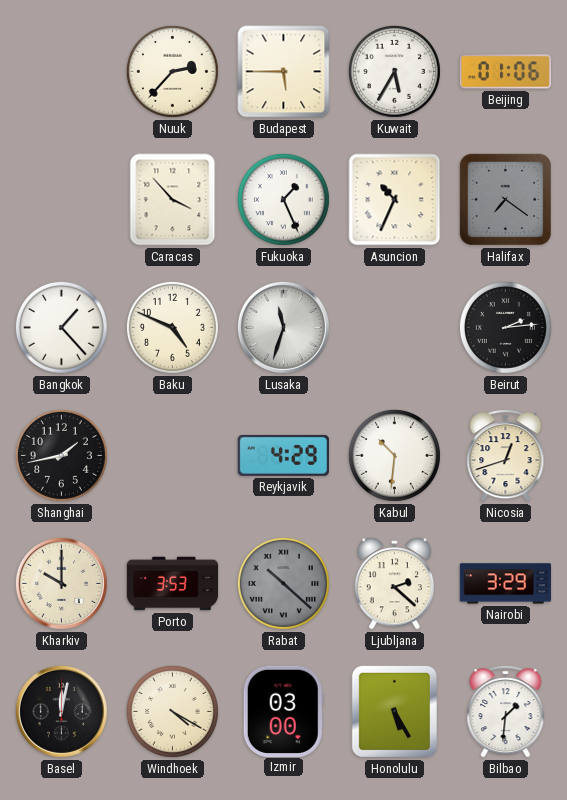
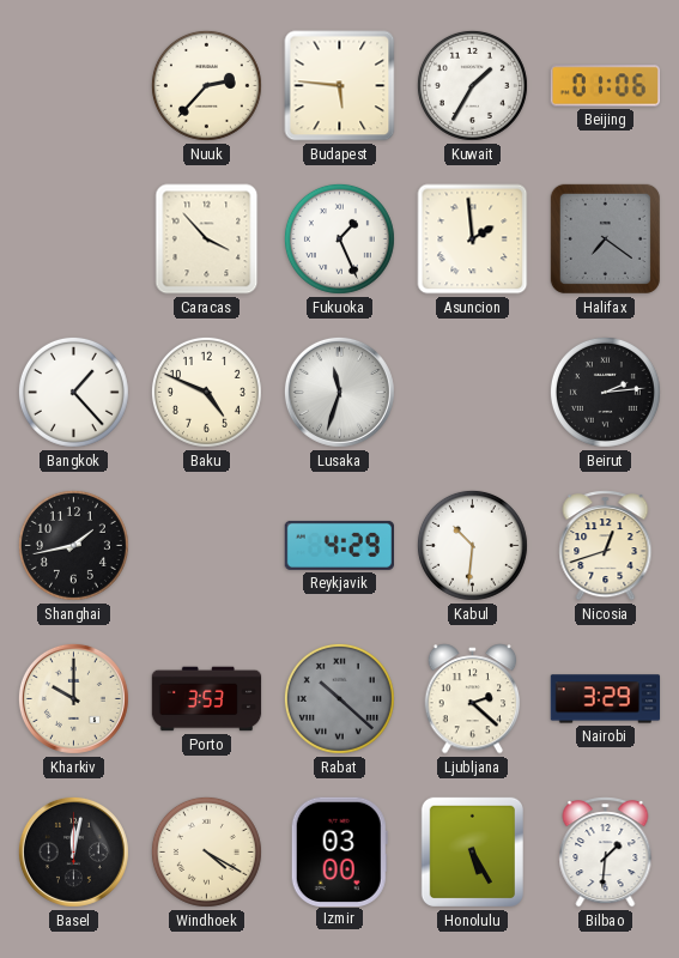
Budapest: 5:45 -> 5:46 (340, 86)
Kuwait: 5:35 -> 1:35 (472, 85)
Asuncion: 10:34 -> 1:59 (473, 239)
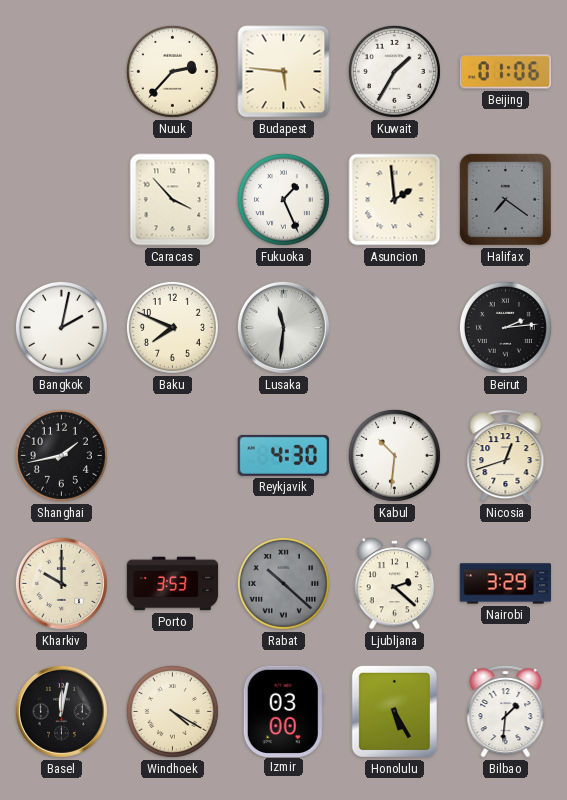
Bangkok: 1:23 -> 2:02 (61, 327)
Baku: 4:49 -> 7:49 (172, 327)
Lusaka: 11:33 -> 11:31 (283, 327)
Reykjavik: 4:29 -> 4:30 (283, 455)
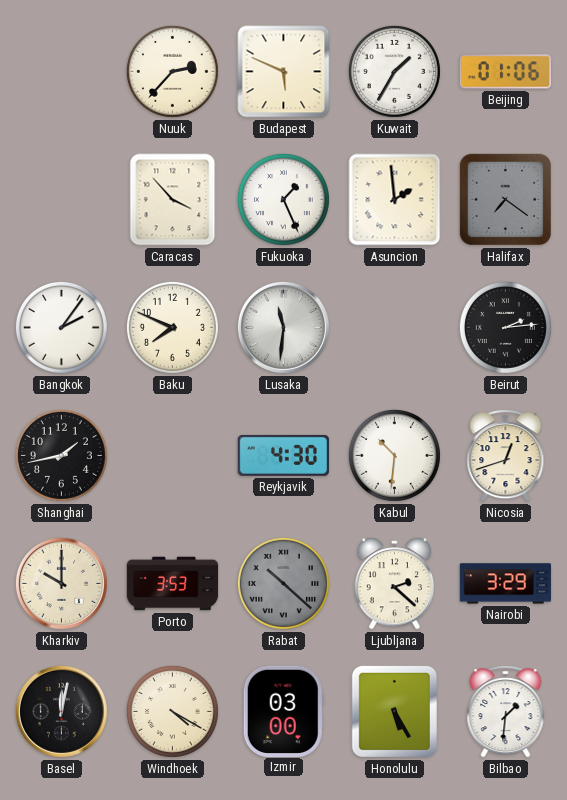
Budapest: 5:46 -> 5:49 (284, 72)
Bangkok: 2:02 -> 2:06 (61, 327)
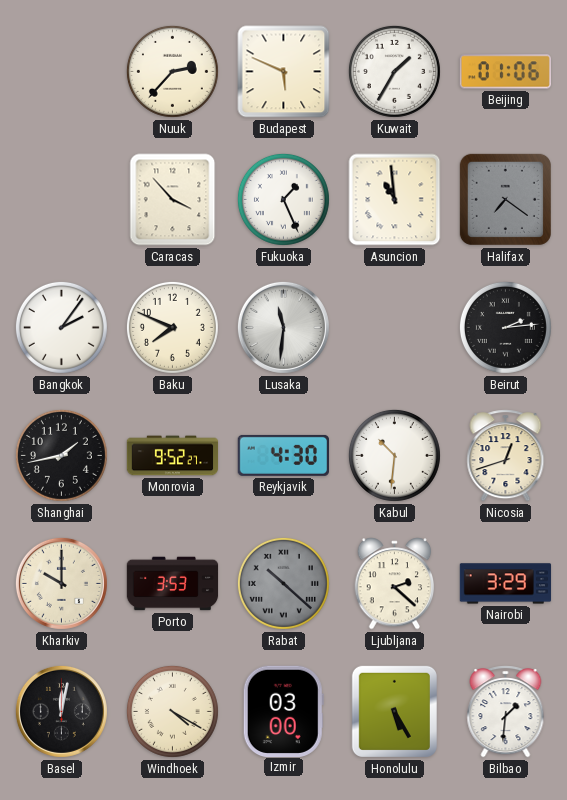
Asuncion: 1:59 -> 10:59 (395, 200)
Monrovia: none -> 9:52 (173, 456)
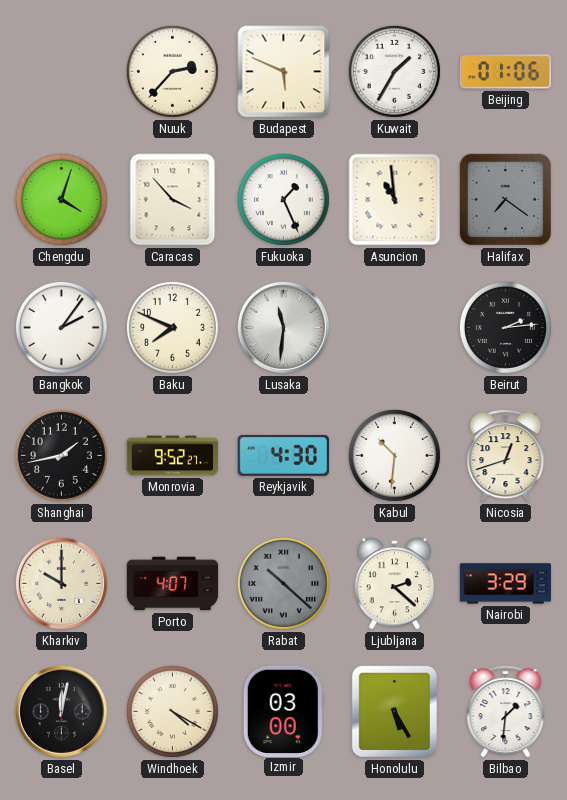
Chengdu: none -> 4:03 (61, 199)
Porto: 3:53 -> 4:07 (173, 584)
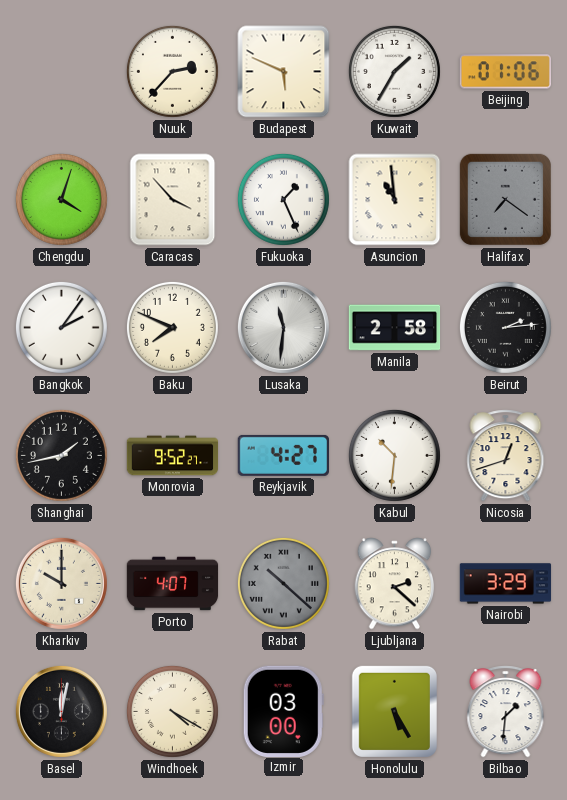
Manila: none -> 2:58 (395, 328)
Reykjavik: 4:30 -> 4:27 (283, 455)
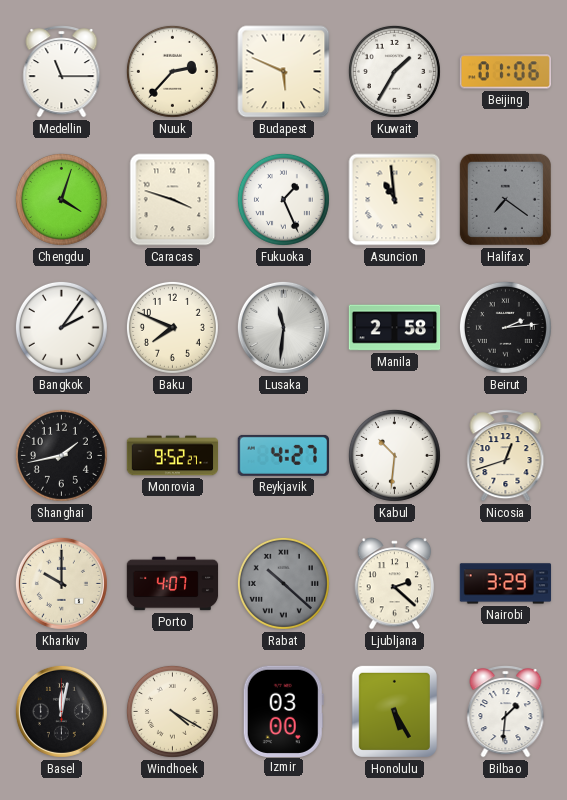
Medellin: none -> 11:15 (62, 72)
Caracas: 3:53 -> 3:48 (173, 200)
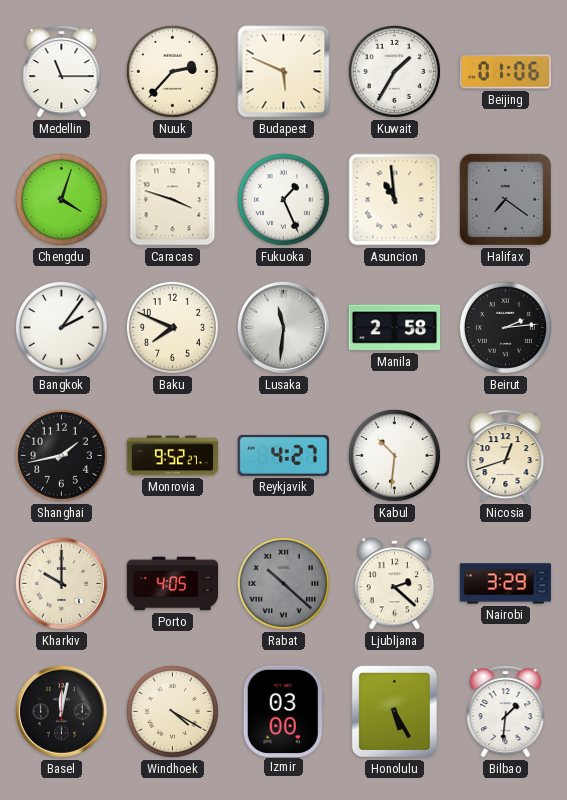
Porto: 4:07 -> 4:05 (173, 584)
